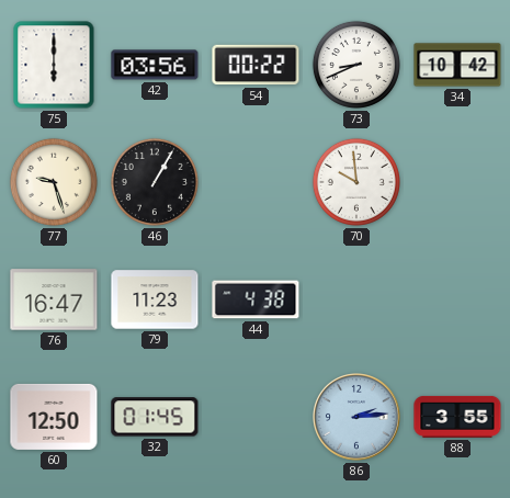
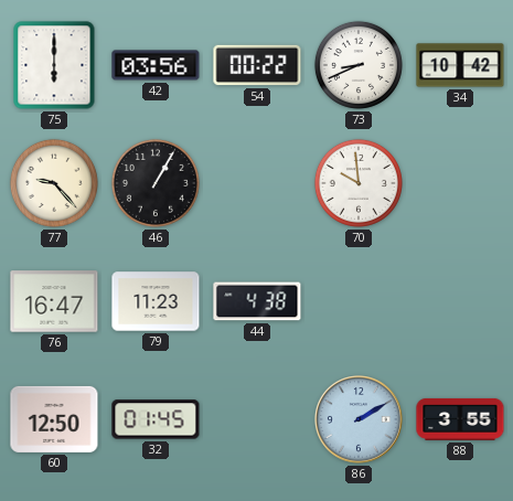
77: 9:27 -> 9:23 (54, 183)
86: 2:14 -> 2:10 (360, 420)
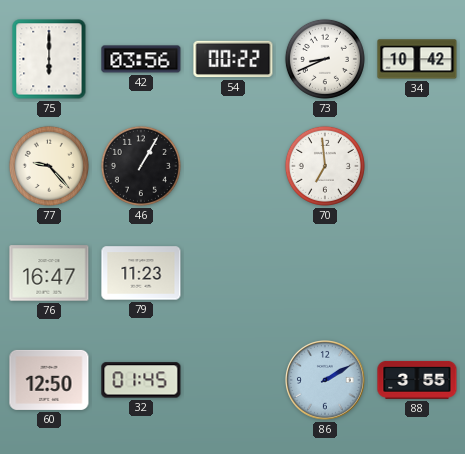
70: 9:59 -> 6:59 (325, 166)
44: 4:38 -> none (257, 301)
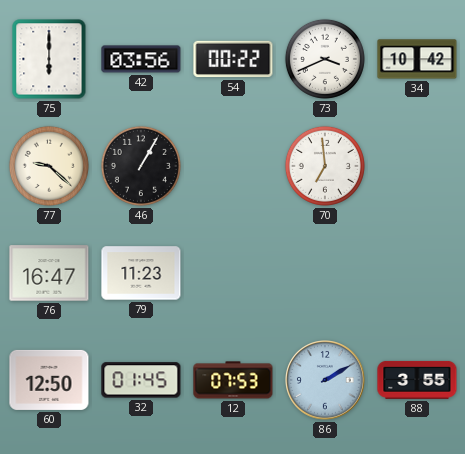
73: 8:41 -> 3:41 (325, 59)
77: 9:23 -> 9:22 (49, 166)
12: none -> 07:53 (233, 380)
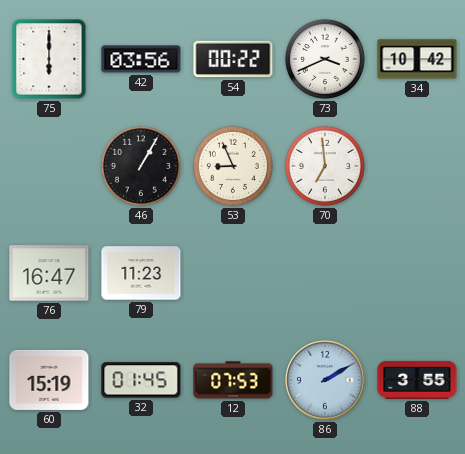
77: 9:22 -> none (49, 166)
53: none -> 8:56 (233, 166)
60: 12:50 -> 15:19 (49, 380)
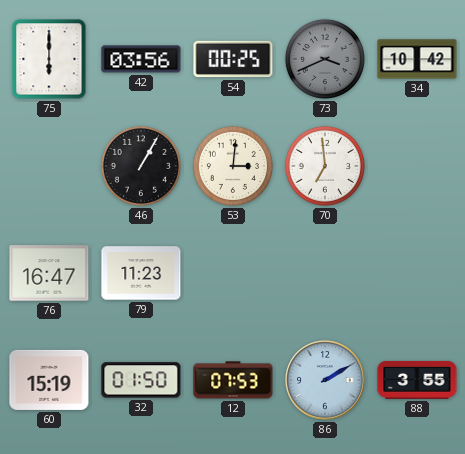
54: 00:22 -> 00:25 (233, 59)
73 dial: white -> grey (325, 59)
53: 8:56 -> 3:01 (233, 166)
32: 01:45 -> 01:50 (141, 380)
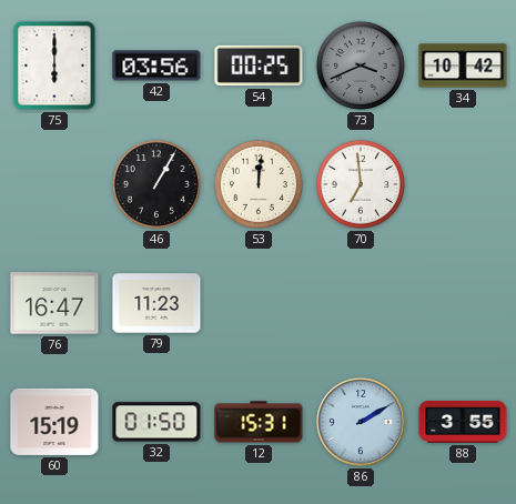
53: 3:01 -> 12:01 (259, 184)
12: 07:53 -> 15:31 (259, 422)
